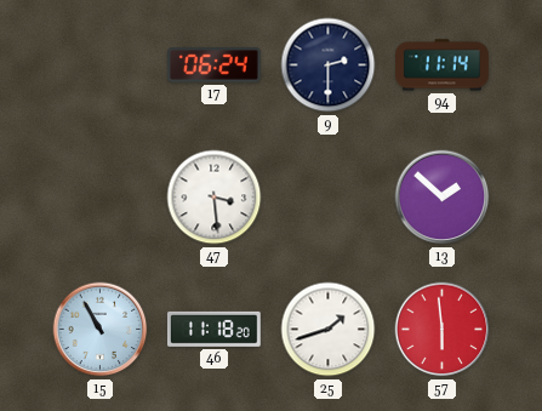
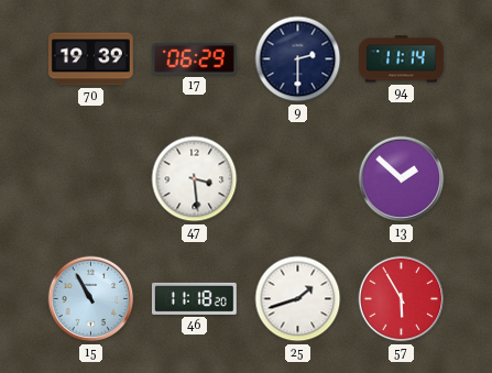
70: none -> 19:39 (90, 59)
17: 06:24 -> 06:29 (195, 59)
57: 5:59 -> 5:55 (402, 299)
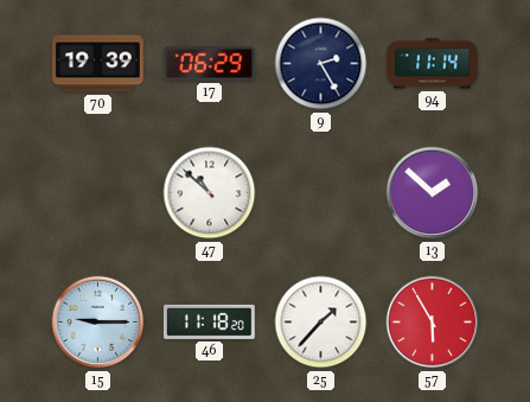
9: 2:30 -> 2:25 (321, 64)
47: 3:29 -> 10:52 (210, 193)
15: 10:55 -> 9:15 (98, 323)
25: 1:42 -> 1:37 (321, 323)
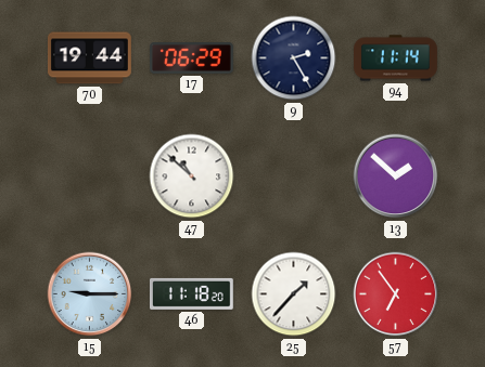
70: 19:39 -> 19:44 (89, 58)
57: 5:55 -> 6:54 (396, 294)
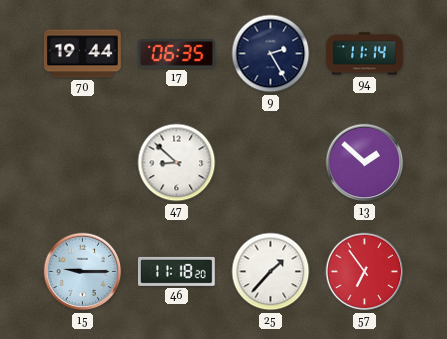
17: 06:29 -> 06:35 (177, 54)
47: 10:52 -> 8:52 (177, 163)
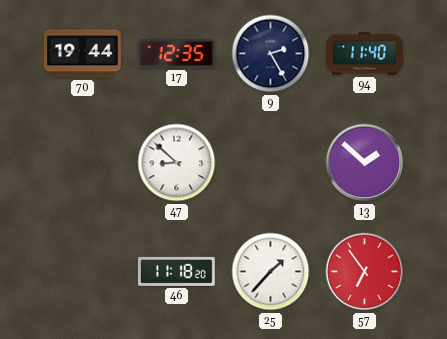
17: 06:35 -> 12:35 (177, 54)
94: 11:14 -> 11:40 (365, 54)
15: 9:15 -> none (83, 272)
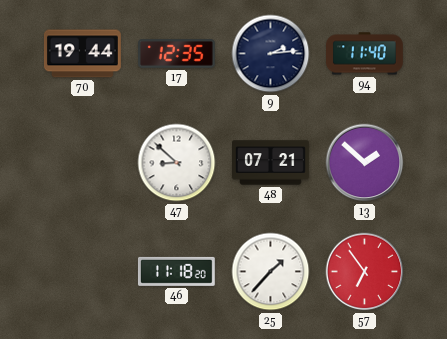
9: 2:25 -> 2:14 (271, 54)
48: none -> 07:21 (271, 163)
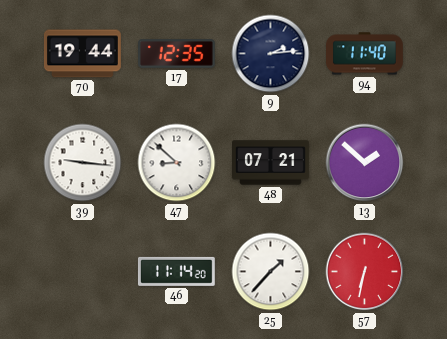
39: none -> 9:16 (83, 163)
46: 11:18 -> 11:14 (176, 271)
57: 6:54 -> 6:32 (365, 272)
